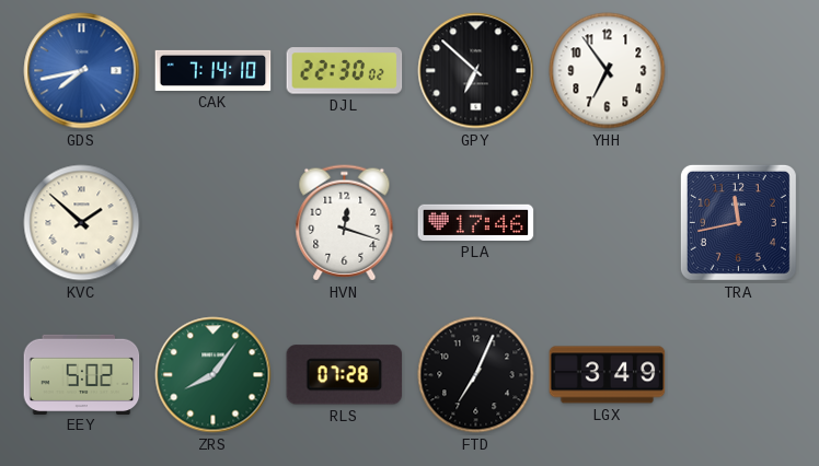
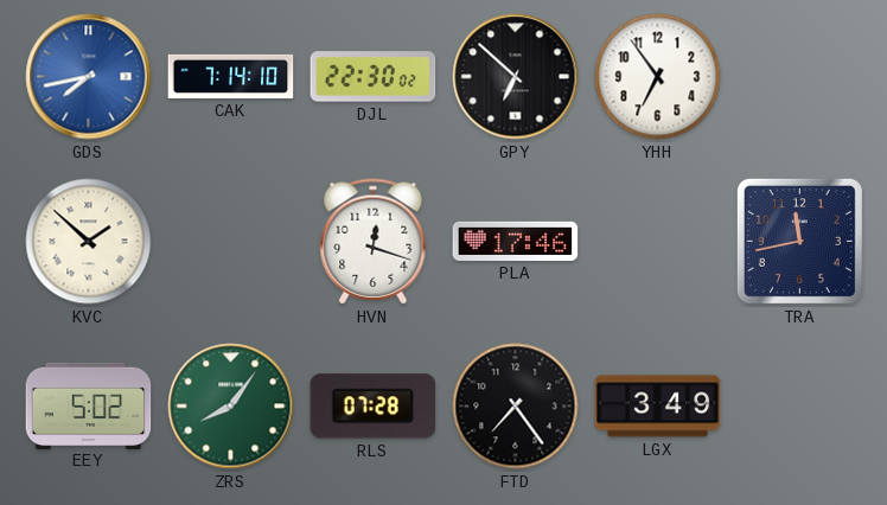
FTD: 7:04 -> 7:24 (516, 407)
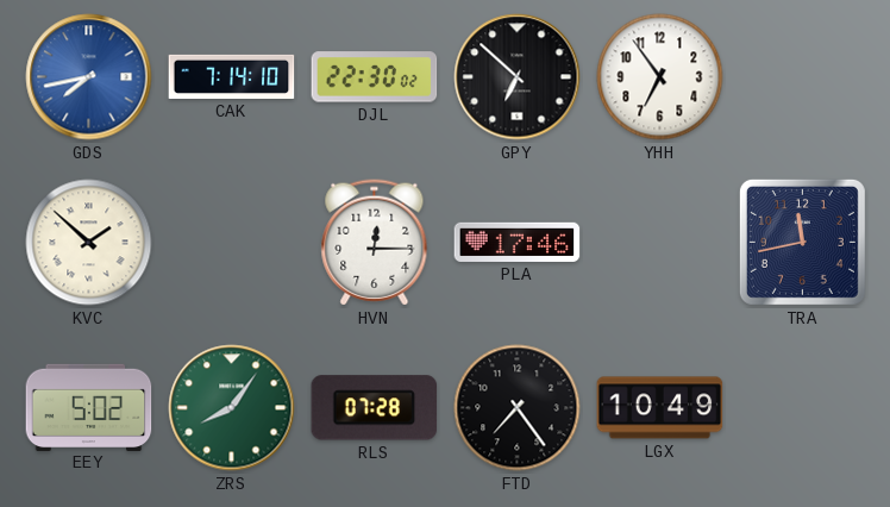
HVN: 12:18 -> 12:15 (375, 243)
LGX: 3:49 -> 10:49 (660, 408)
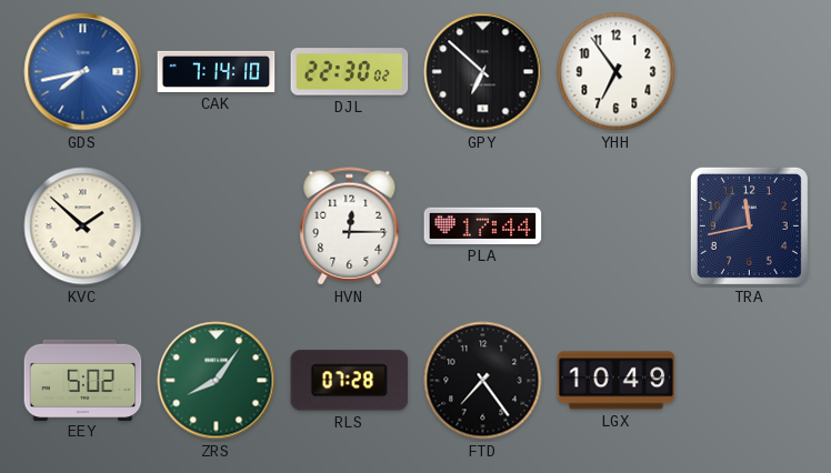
PLA: 17:46 -> 17:44 (483, 225)
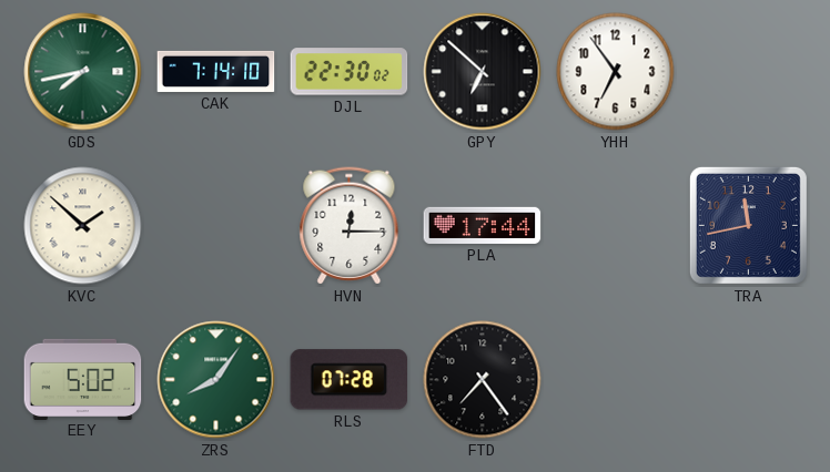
GDS dial: blue -> green (83, 72)
LGX: 10:49 -> none (617, 381)
